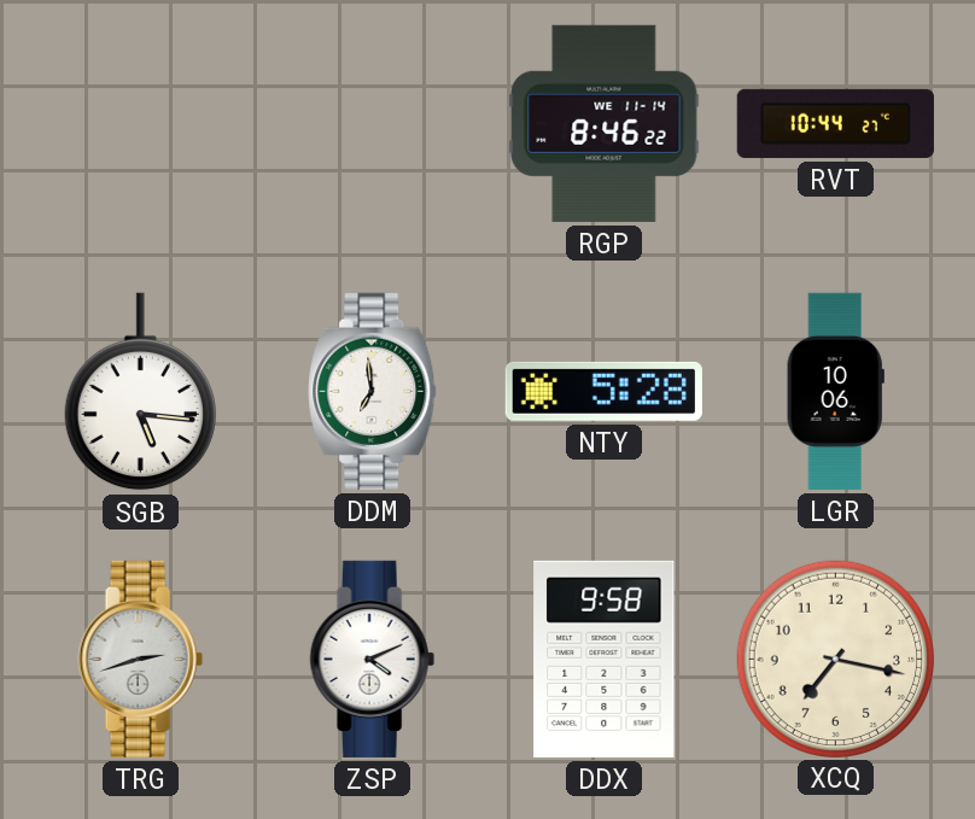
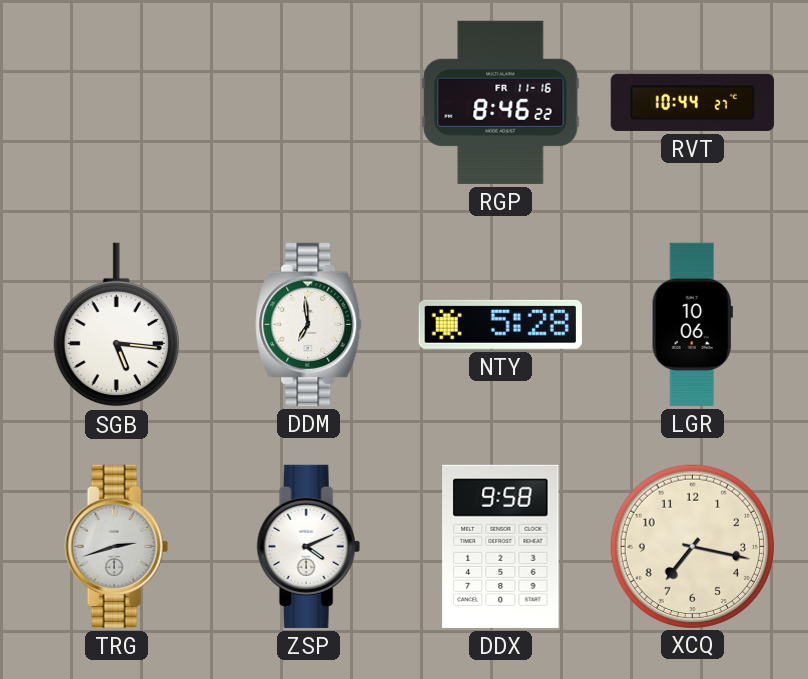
RGP date: WE 11-14 -> FR 11-16 (501, 102)
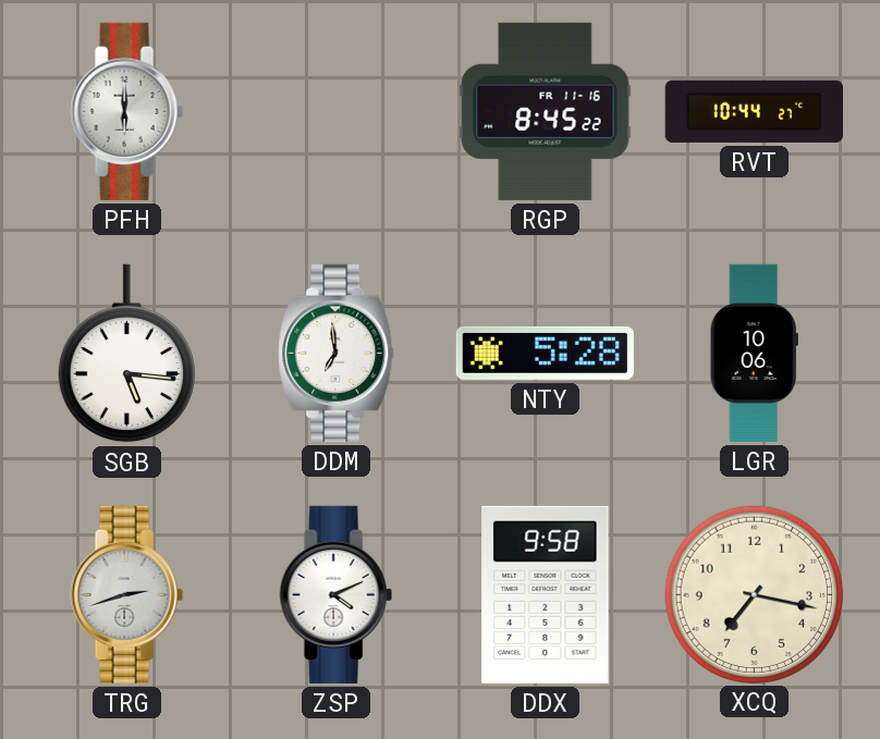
PFH: none -> 6:00 (126, 111)
RGP: 8:46 -> 8:45 (546, 111)
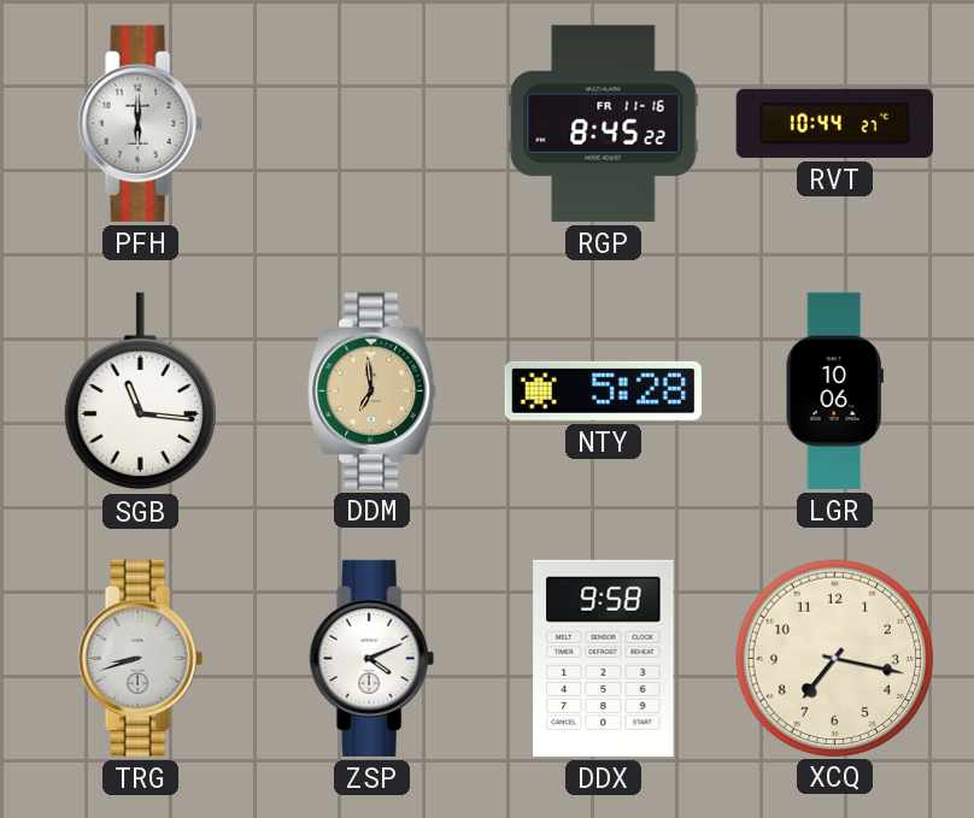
SGB: 5:16 -> 11:16 (140, 392)
DDM dial: white -> champagne (372, 390)
TRG: 2:42 -> 8:42 (140, 658)
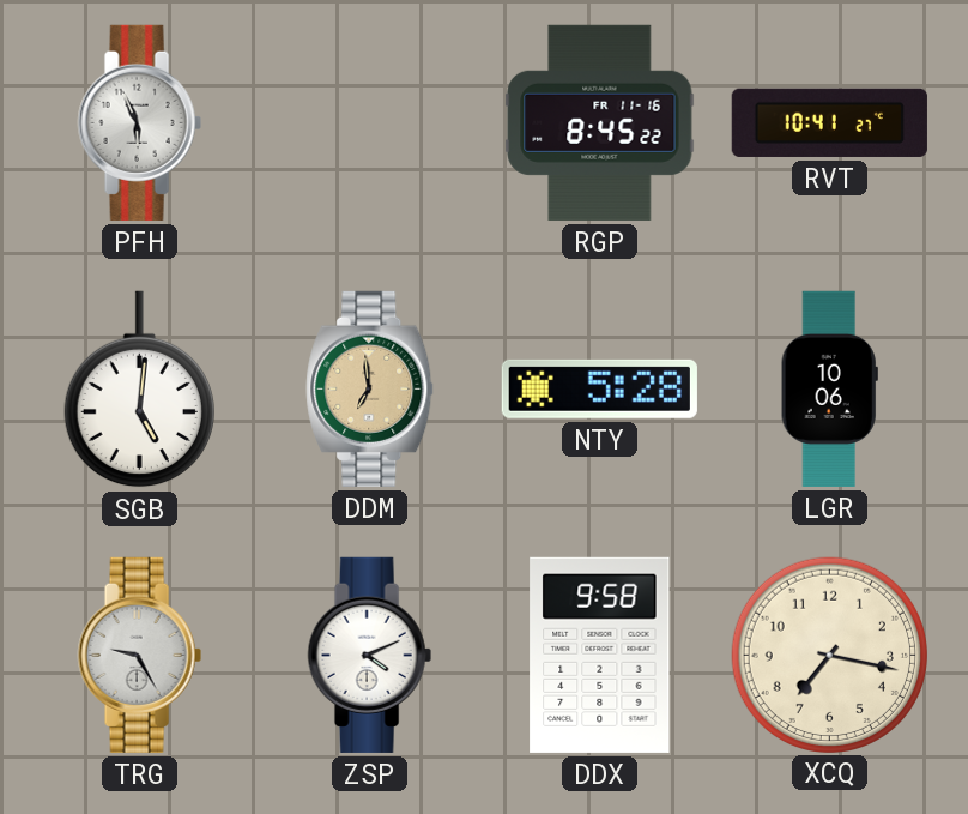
PFH: 6:00 -> 5:56 (139, 122)
RVT: 10:44 -> 10:41 (829, 122)
SGB: 11:16 -> 5:01 (139, 390)
TRG: 8:42 -> 9:25 (139, 655)
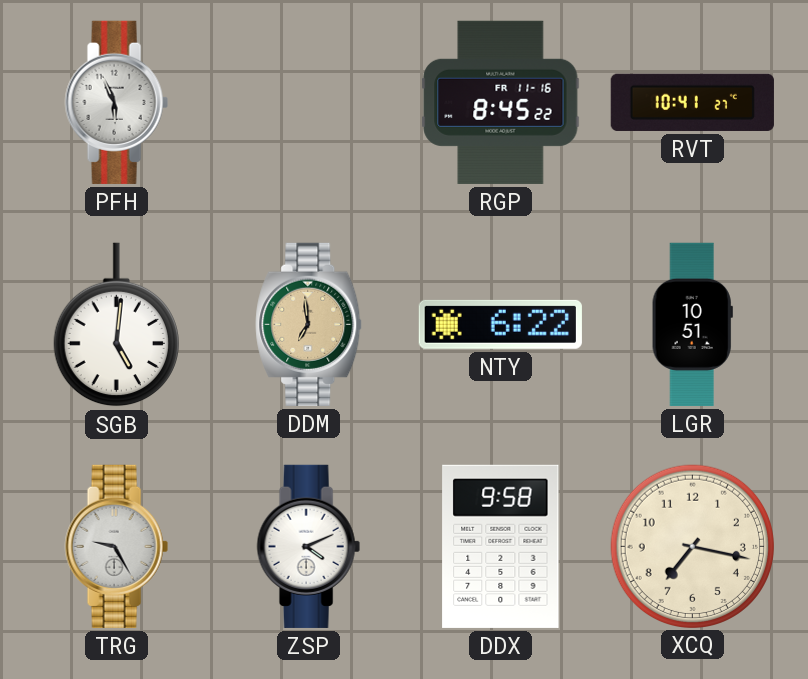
NTY: 5:28 -> 6:22 (500, 324)
LGR: 10:06 -> 10:51 (692, 324)
